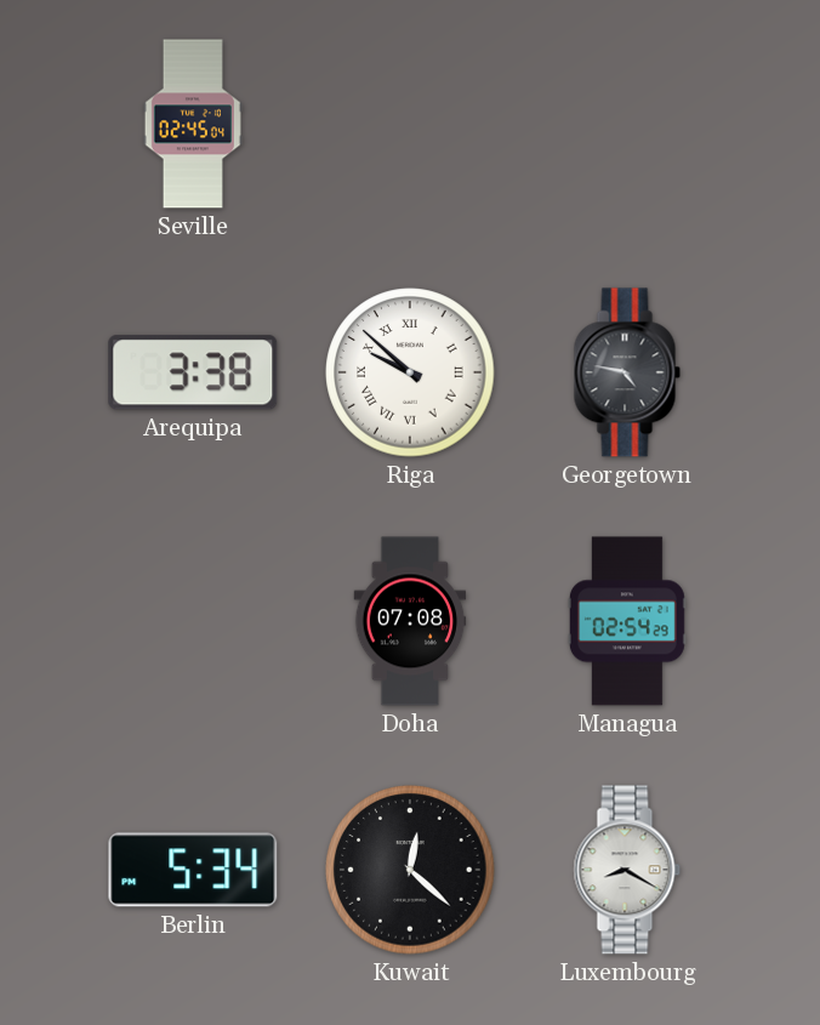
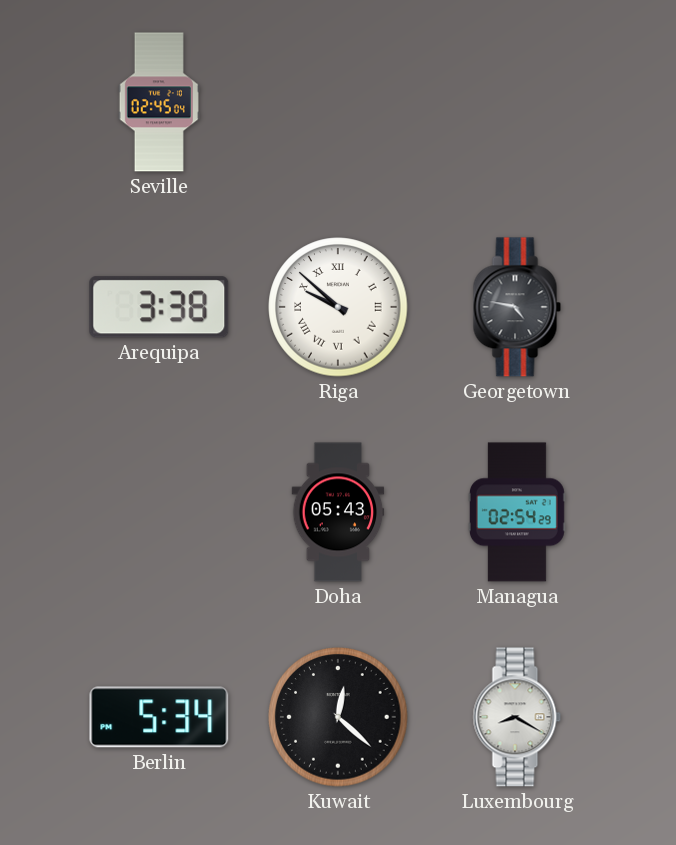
Doha: 07:08 -> 05:43 (338, 512)
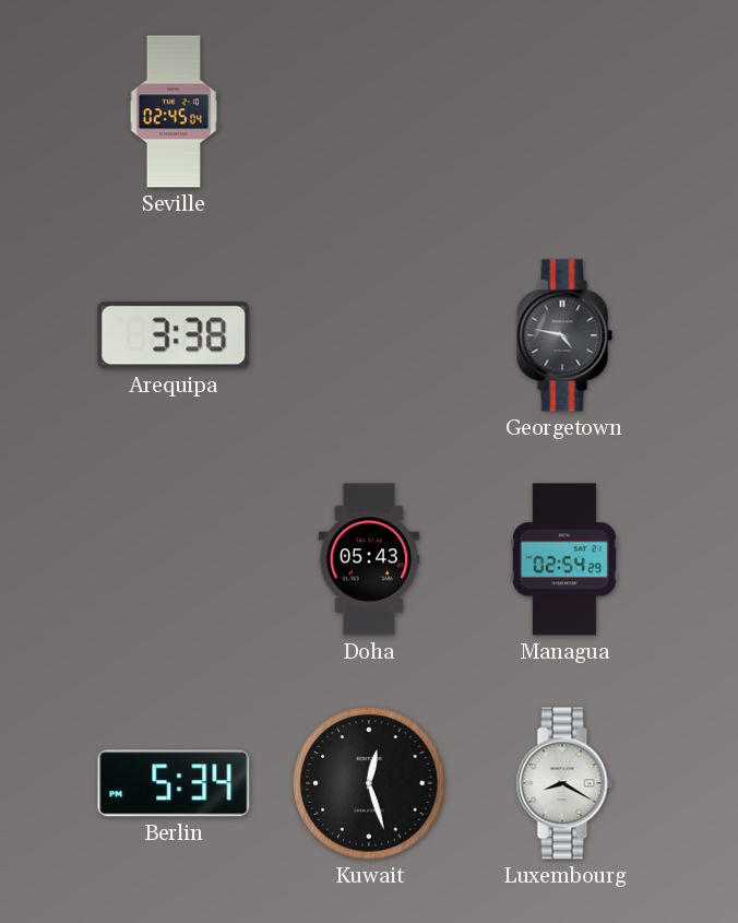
Riga: 9:52 -> none (338, 307)
Kuwait: 12:22 -> 12:27 (369, 783)
